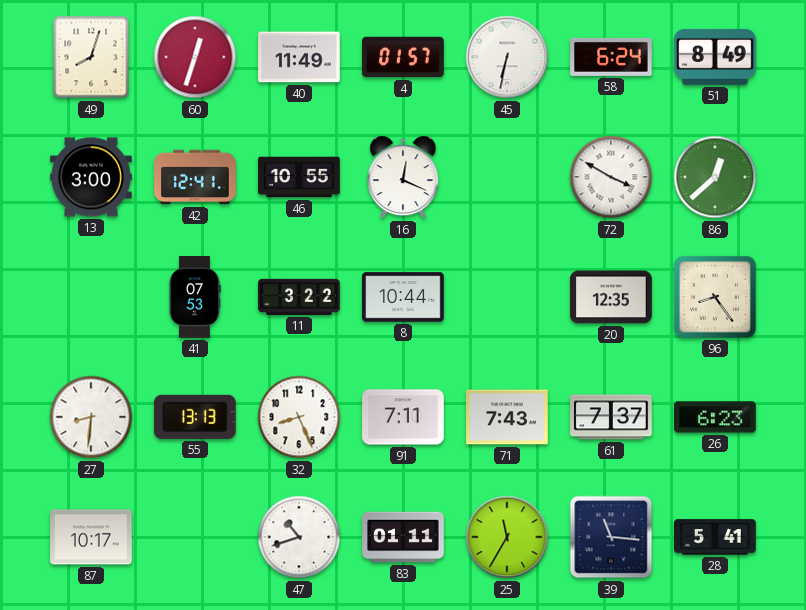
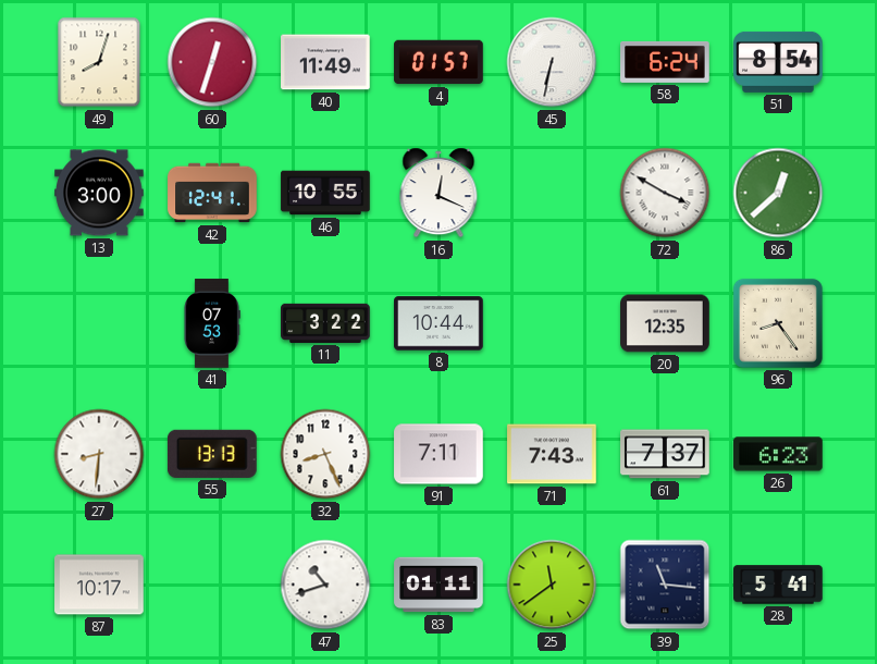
51: 8:49 -> 8:54 (778, 62)
25: 11:35 -> 11:39 (552, 585)
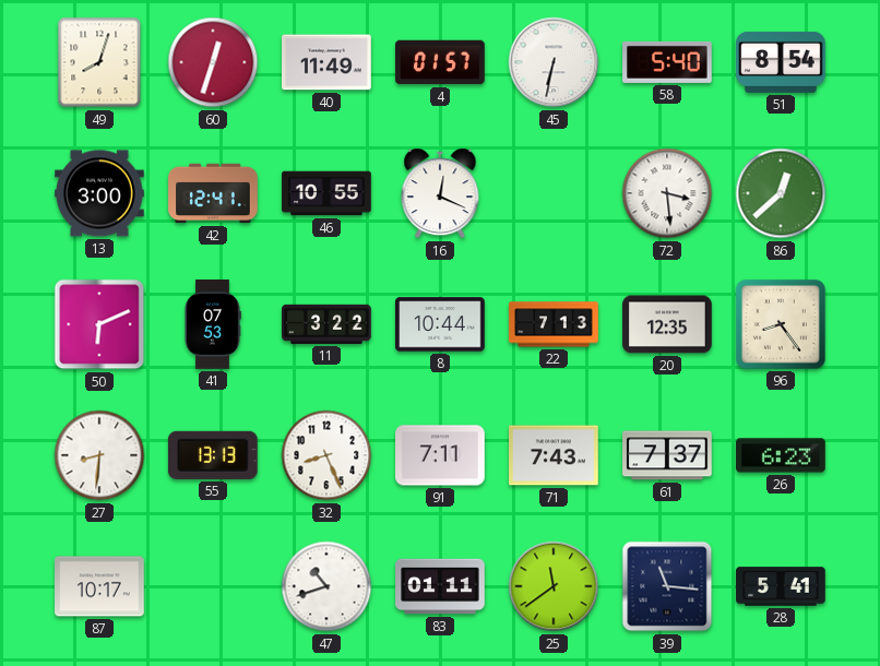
58: 6:24 -> 5:40 (667, 62)
72: 3:50 -> 3:29 (667, 193)
50: none -> 6:11 (99, 324)
22: none -> 7:13 (554, 324)
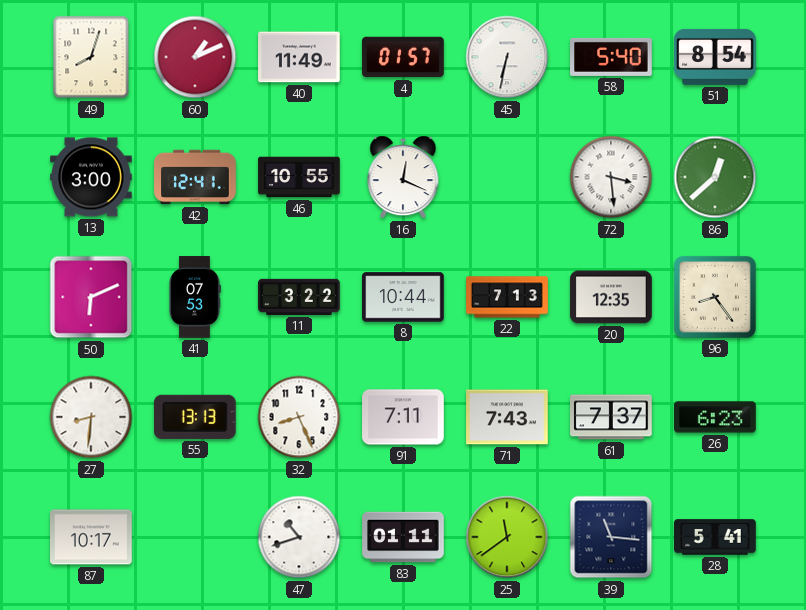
60: 12:33 -> 1:11 (195, 57)
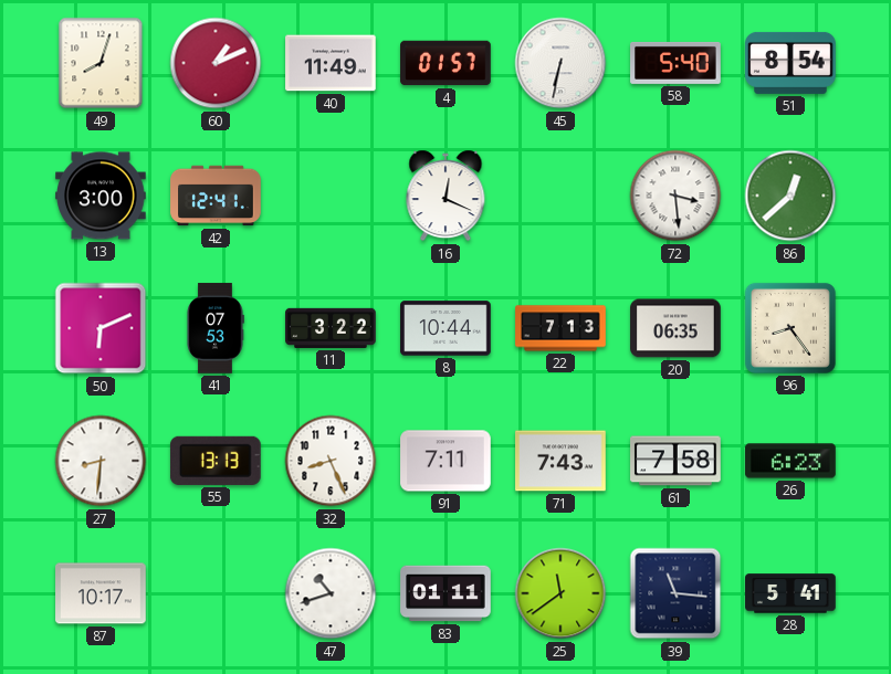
46: 10:55 -> none (299, 177)
20: 12:35 -> 06:35 (675, 328)
61: 7:37 -> 7:58 (675, 461)
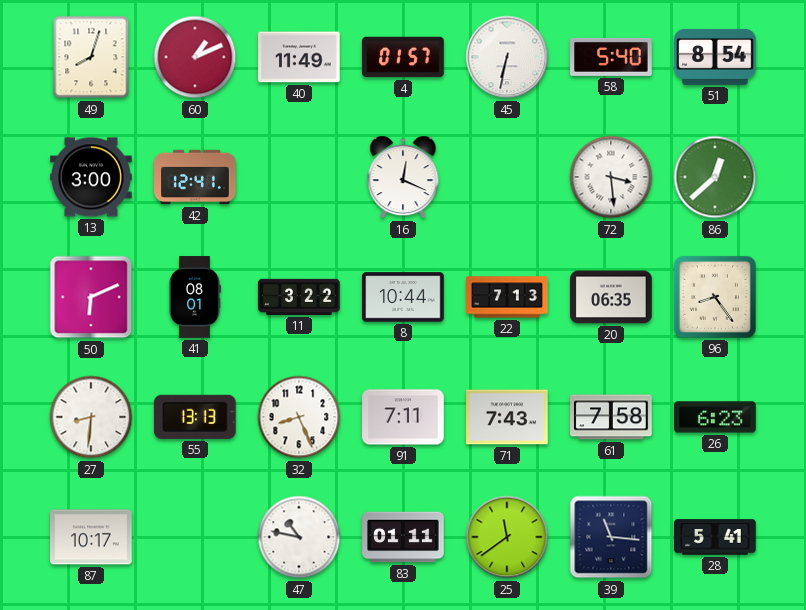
41: 07:53 -> 08:01 (195, 297)
47: 10:42 -> 10:47 (299, 537)
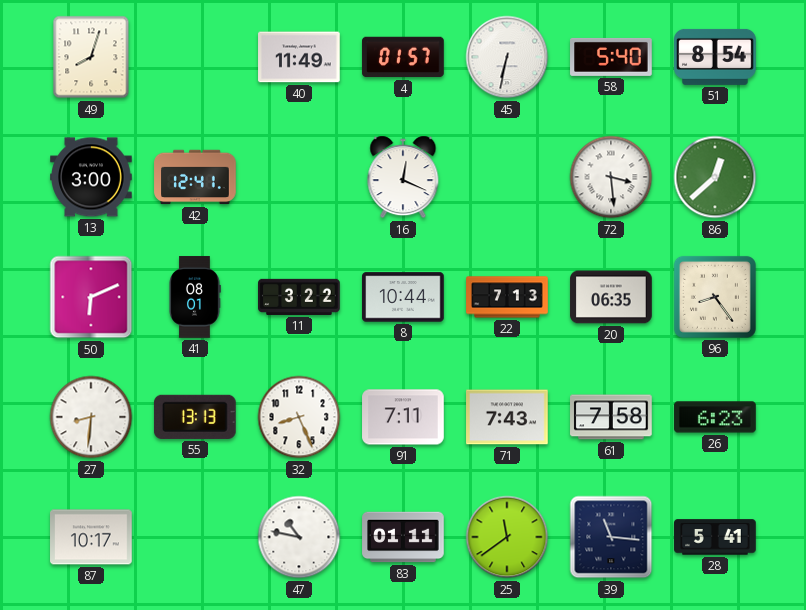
60: 1:11 -> none (195, 57)
